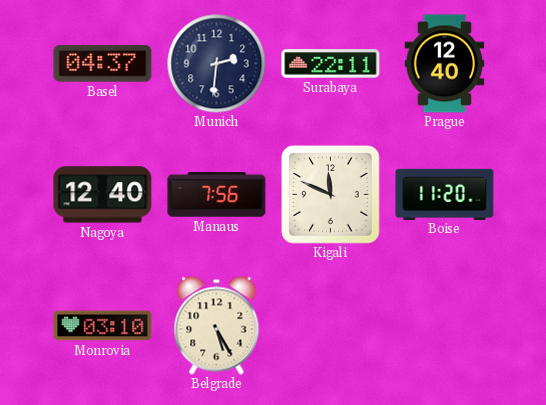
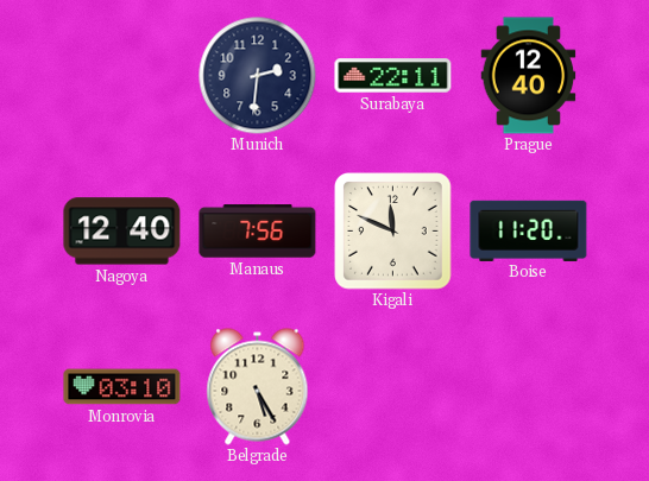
Basel: 04:37 -> none (103, 64)
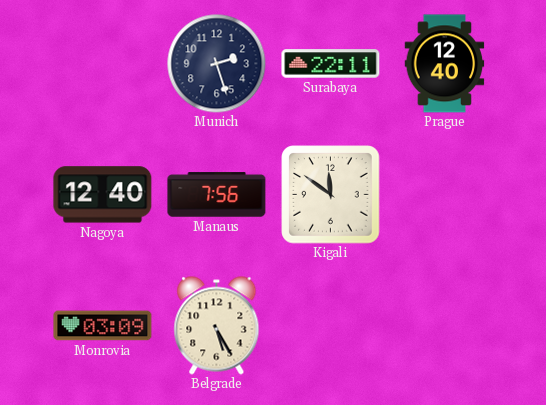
Munich: 2:31 -> 2:27 (217, 64)
Kigali: 11:49 -> 11:51 (331, 195)
Boise: 11:20 -> none (529, 230)
Monrovia: 03:10 -> 03:09 (103, 326)
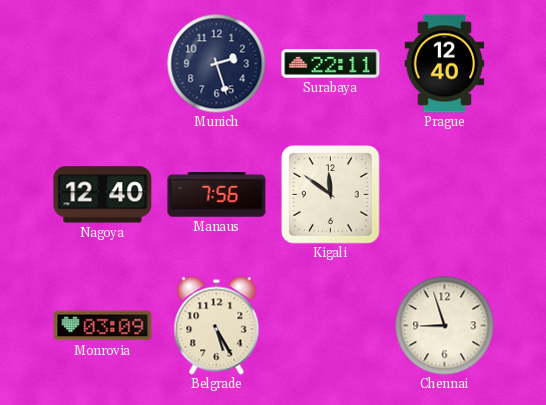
Chennai: none -> 8:57 (445, 326)
